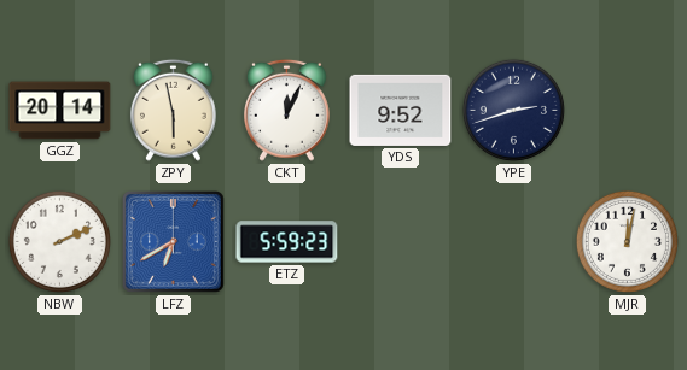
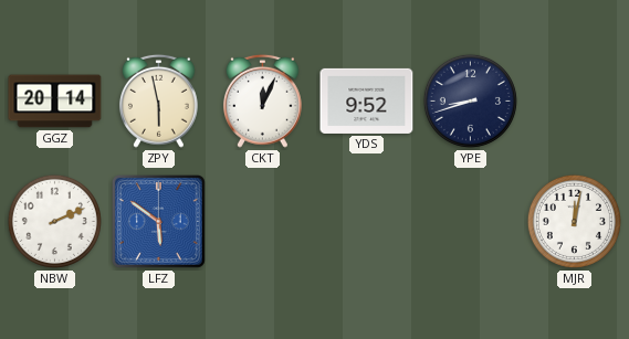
YPE: 2:42 -> 8:42 (470, 100)
LFZ: 6:40 -> 5:51 (158, 221)
ETZ: 5:59 -> none (287, 242)
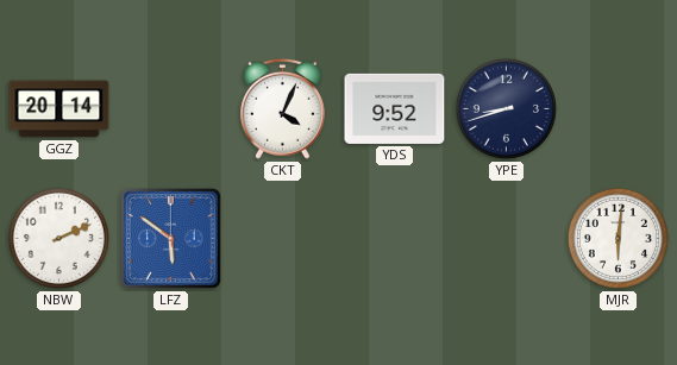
ZPY: 5:58 -> none (158, 100)
CKT: 12:04 -> 4:04 (282, 108)
MJR: 12:02 -> 6:01 (618, 238)
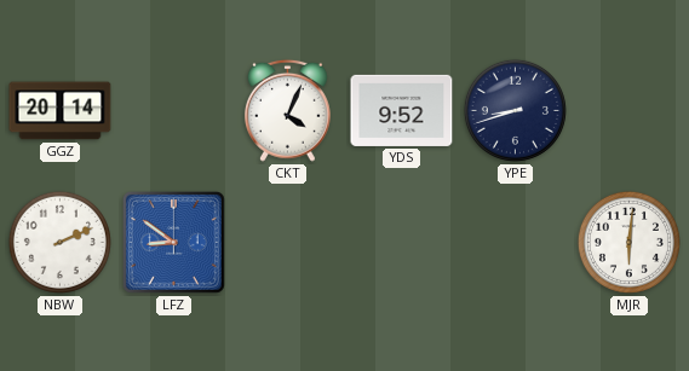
LFZ: 5:51 -> 8:51 (173, 242)
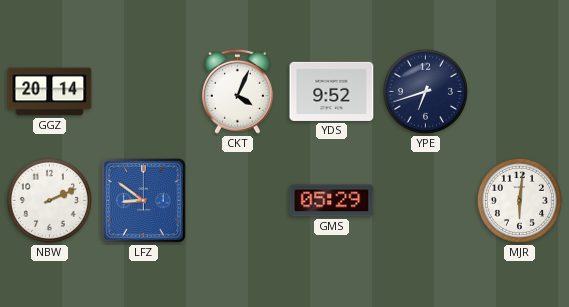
YPE: 8:42 -> 6:42 (425, 91)
GMS: none -> 05:29 (332, 201)
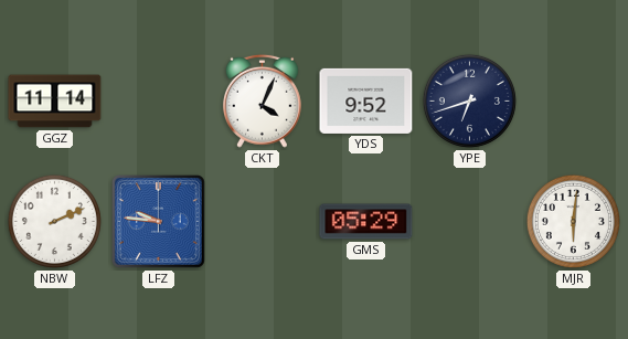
GGZ: 20:14 -> 11:14 (55, 102)
LFZ: 8:51 -> 9:46 (158, 221)
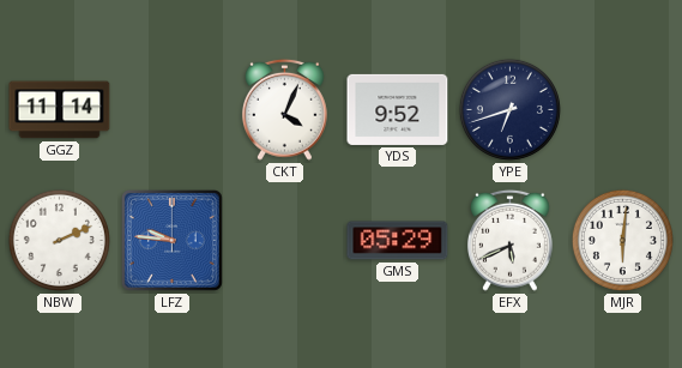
EFX: none -> 5:41 (509, 240)
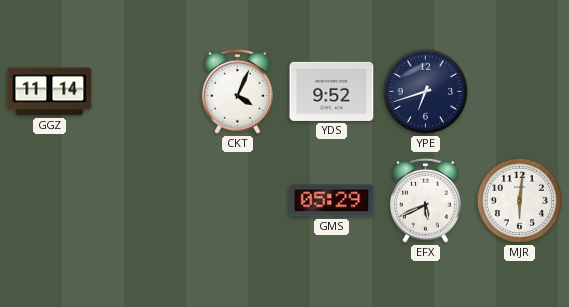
NBW: 2:11 -> none (59, 240)
LFZ: 9:46 -> none (171, 240)
